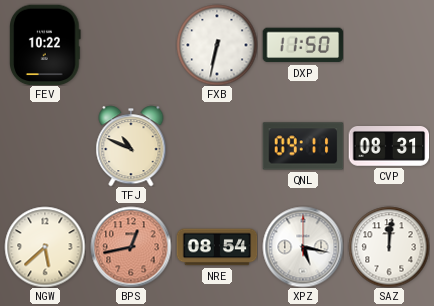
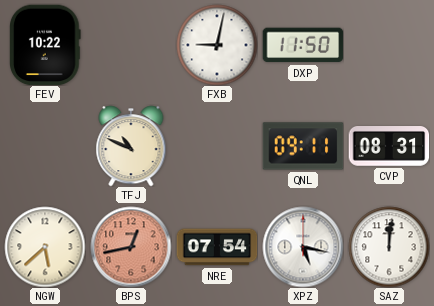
FXB: 6:32 -> 9:02 (217, 45)
NRE: 08:54 -> 07:54 (217, 247)
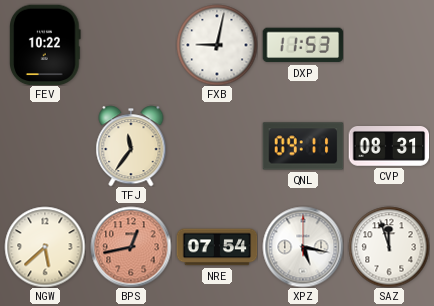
DXP: 11:50 -> 11:53 (303, 45)
TFJ: 10:49 -> 11:36 (131, 146)
SAZ: 12:01 -> 11:57 (389, 247)
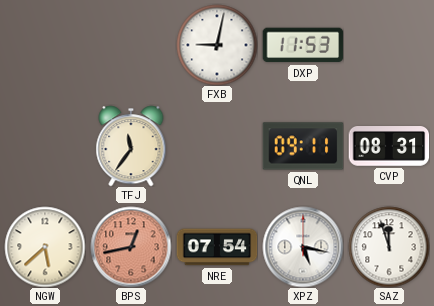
FEV: 10:22 -> none (46, 45)
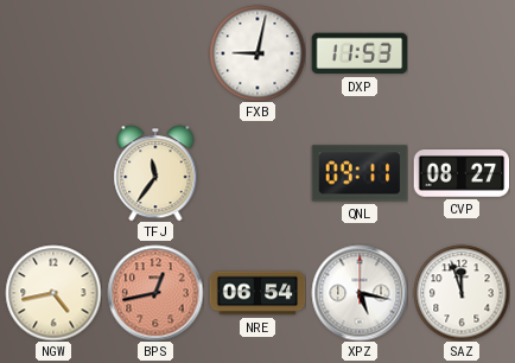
CVP: 08:31 -> 08:27 (462, 174)
NGW: 5:38 -> 4:43 (53, 293)
NRE: 07:54 -> 06:54 (257, 293)
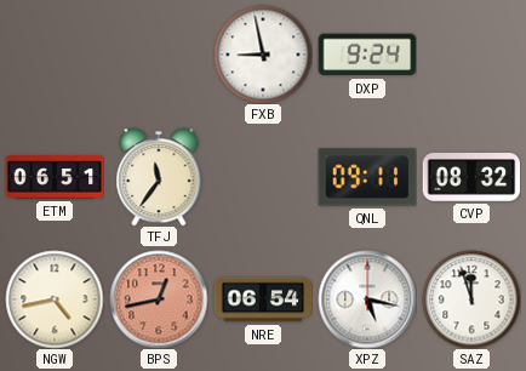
FXB: 9:02 -> 8:58 (263, 55)
DXP: 11:53 -> 9:24 (367, 55)
ETM: none -> 06:51 (55, 177)
CVP: 08:27 -> 08:32 (471, 178)
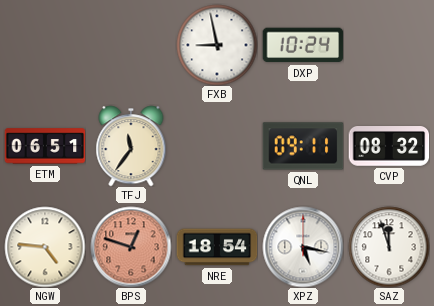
DXP: 9:24 -> 10:24 (303, 45)
NGW: 4:43 -> 4:46 (45, 247)
BPS: 12:43 -> 12:48 (131, 247)
NRE: 06:54 -> 18:54 (217, 247)
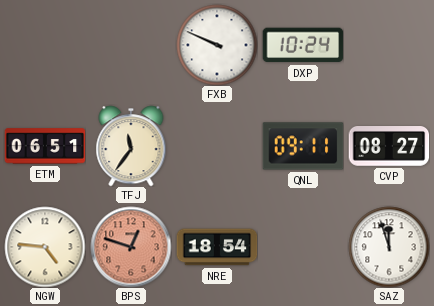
FXB: 8:58 -> 9:49 (217, 45)
CVP: 08:32 -> 08:27 (389, 147)
XPZ: 5:17 -> none (303, 247)
